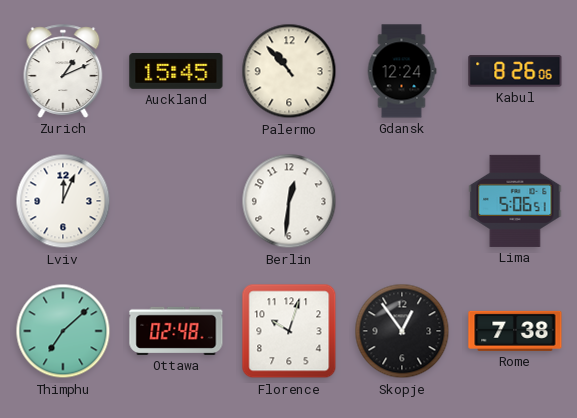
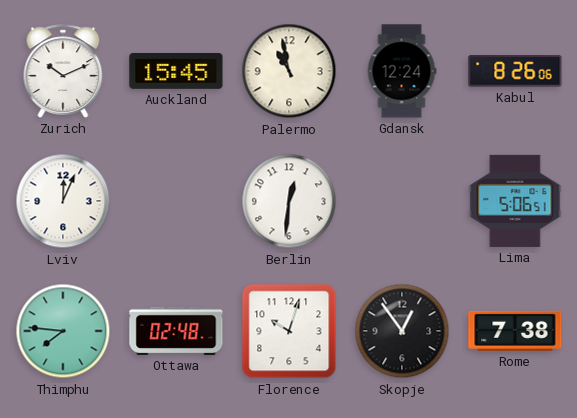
Zurich: 1:11 -> 10:11 (63, 71)
Palermo: 10:53 -> 10:58 (289, 71)
Thimphu: 7:08 -> 7:46 (63, 331)
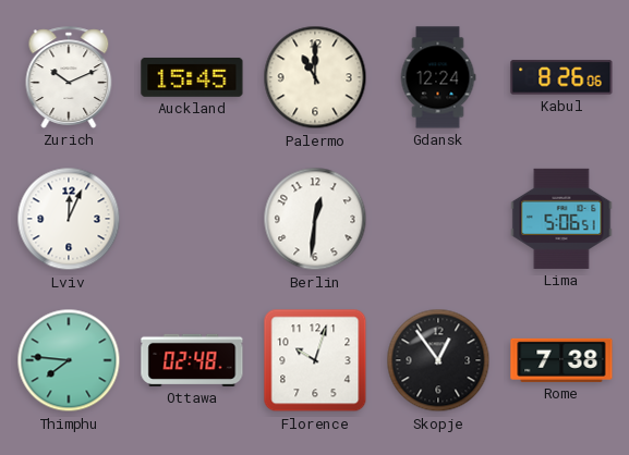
Palermo: 10:58 -> 11:00 (315, 77)
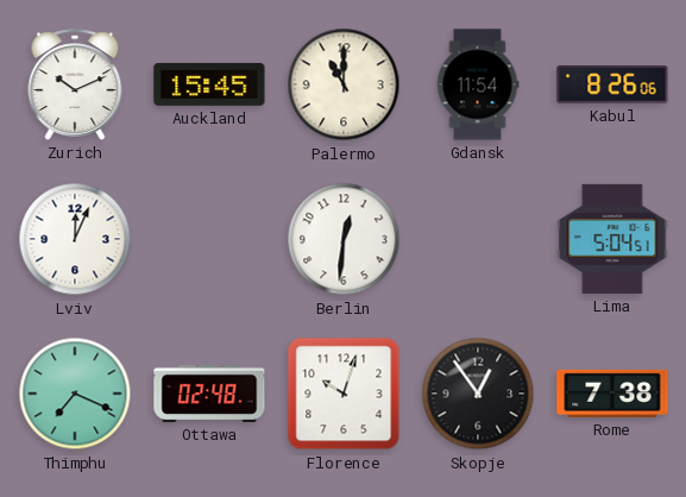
Gdansk: 12:24 -> 11:54 (478, 84)
Lima: 5:06 -> 5:04 (612, 239)
Thimphu: 7:46 -> 7:19 (75, 394)
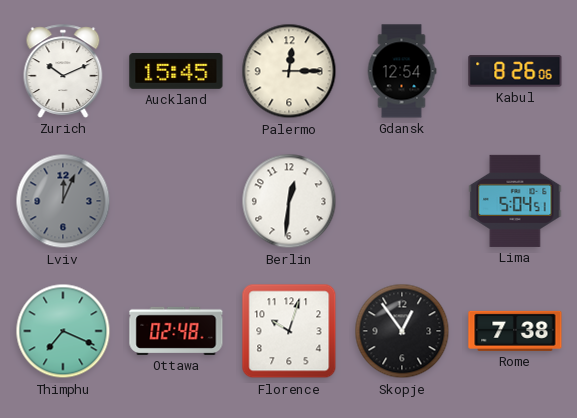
Palermo: 11:00 -> 12:15 (289, 71)
Gdansk: 11:54 -> 12:54 (402, 71)
Lviv dial: white -> grey (63, 201)
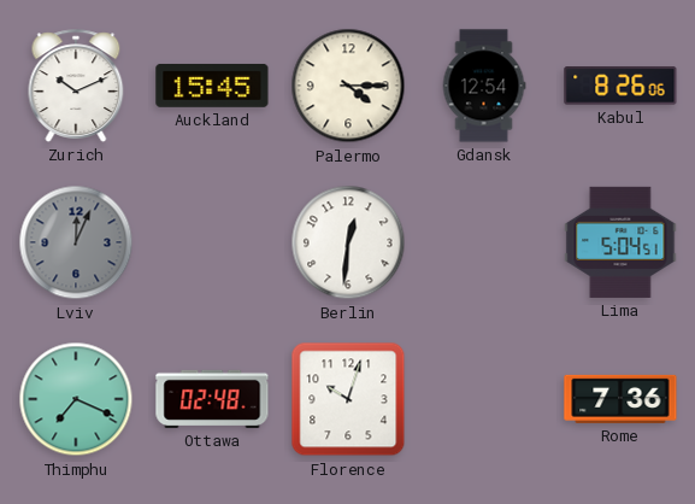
Palermo: 12:15 -> 4:15 (348, 86)
Skopje: 12:54 -> none (402, 331)
Rome: 7:38 -> 7:36 (620, 399)
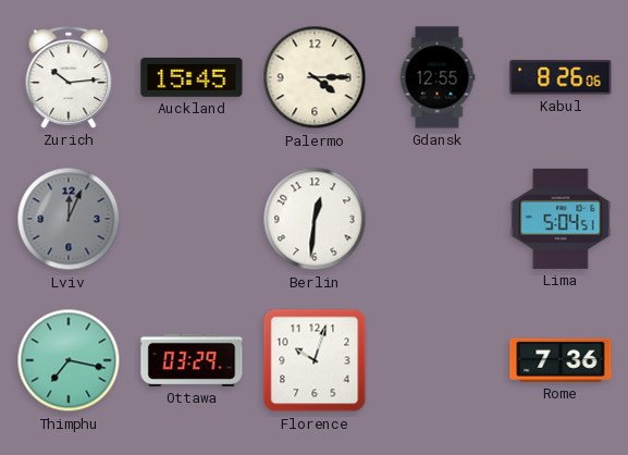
Zurich: 10:11 -> 10:14 (69, 77)
Gdansk: 12:54 -> 12:55 (438, 77)
Thimphu: 7:19 -> 7:17 (69, 360)
Ottawa: 02:48 -> 03:29 (192, 360)
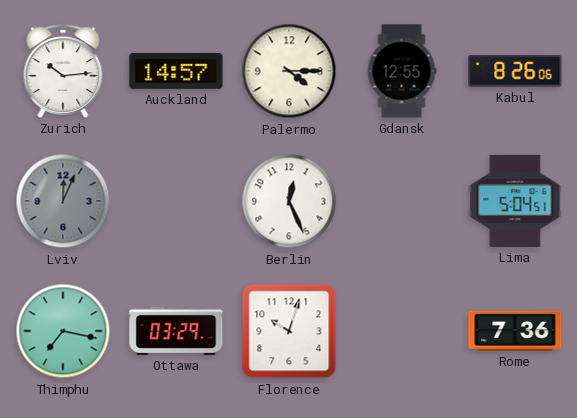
Auckland: 15:45 -> 14:57 (176, 71)
Berlin: 12:31 -> 12:26 (289, 201)
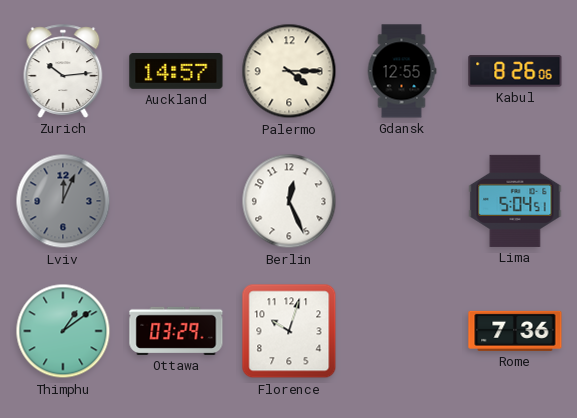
Thimphu: 7:17 -> 1:09 (63, 331)
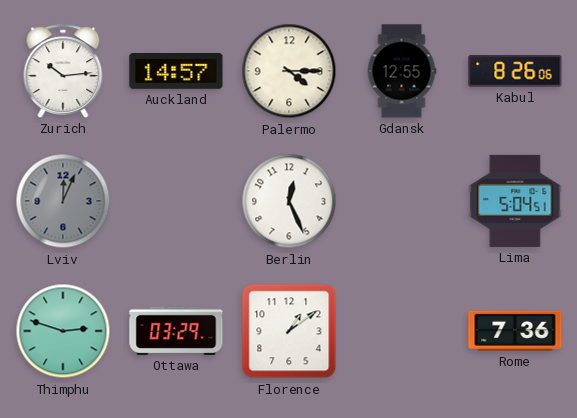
Thimphu: 1:09 -> 2:48 (63, 331)
Florence: 10:03 -> 1:09 (289, 331)
